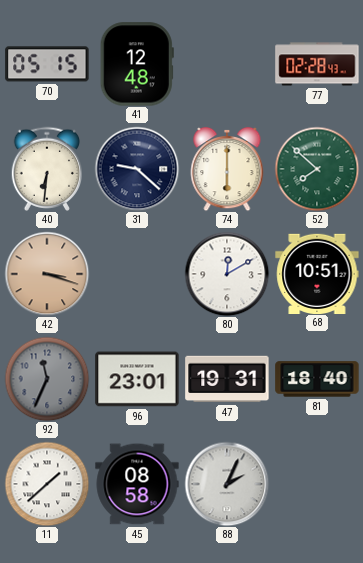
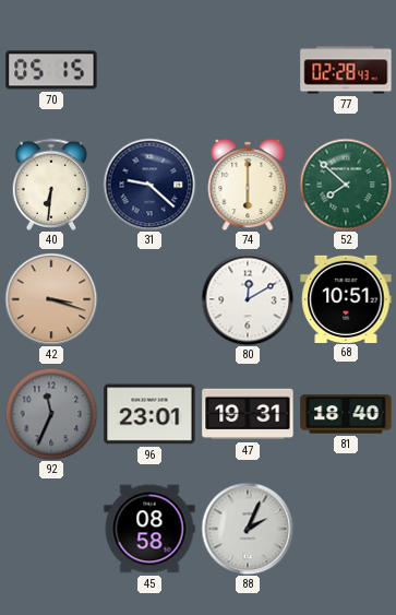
41: 12:48 -> none (137, 64)
11: 1:38 -> none (47, 484)
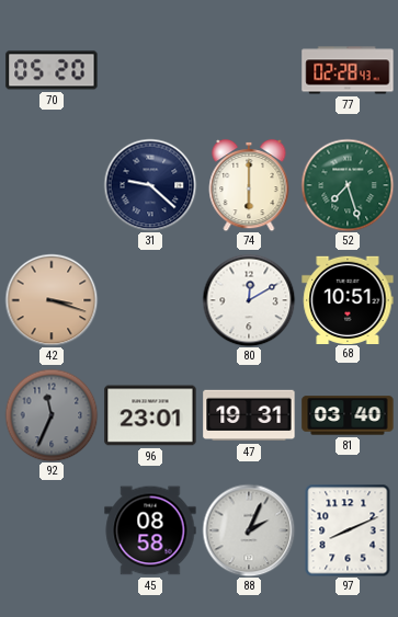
70: 05:15 -> 05:20 (52, 70)
40: 6:31 -> none (50, 185)
52: 7:52 -> 7:27 (348, 185)
81: 18:40 -> 03:40 (348, 415)
97: none -> 8:11 (348, 530)
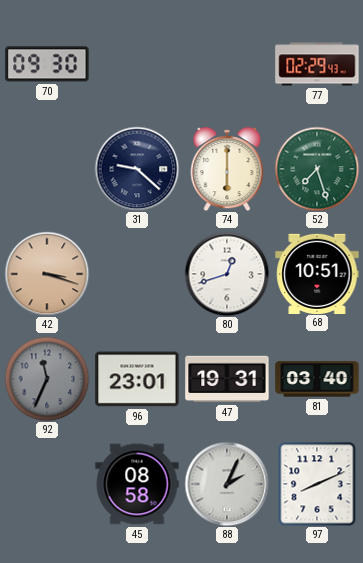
70: 05:20 -> 09:30 (47, 64)
77: 02:28 -> 02:29 (317, 64)
80: 12:10 -> 12:42 (227, 274)
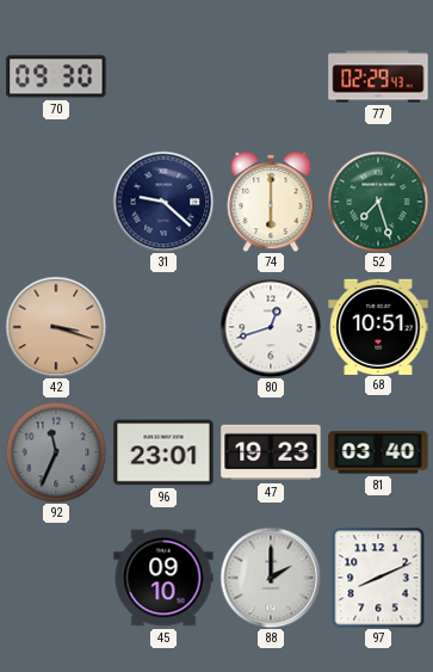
47: 19:31 -> 19:23 (271, 452)
45: 08:58 -> 09:10 (163, 578)
88: 2:04 -> 2:00 (271, 578)
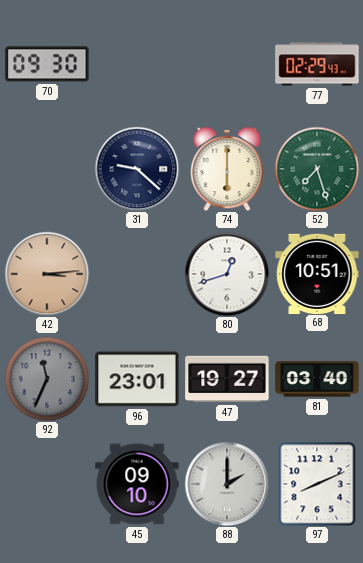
42: 3:18 -> 3:14 (47, 274)
47: 19:23 -> 19:27 (227, 379)
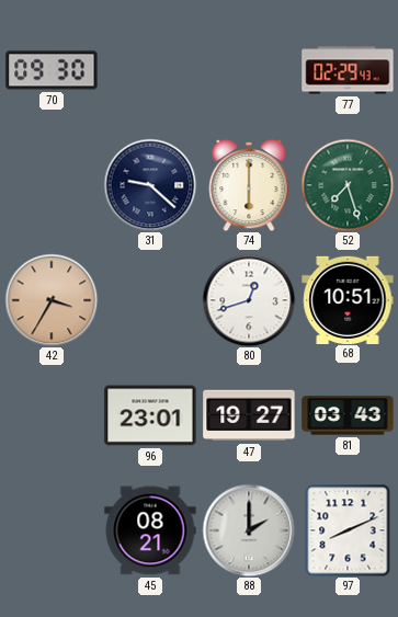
42: 3:14 -> 3:35 (52, 300)
92: 11:34 -> none (47, 379)
81: 03:40 -> 03:43 (348, 415)
45: 09:10 -> 08:21 (150, 530)
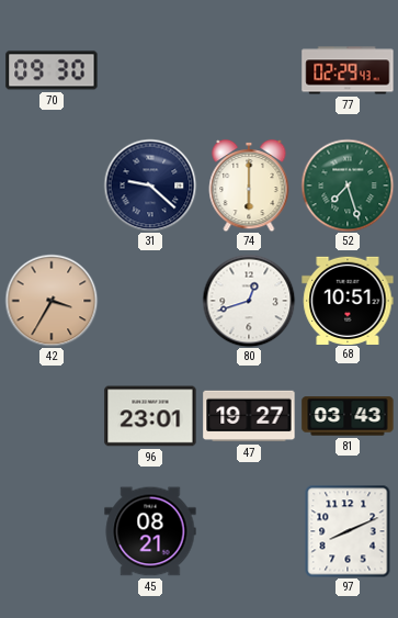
88: 2:00 -> none (249, 530)
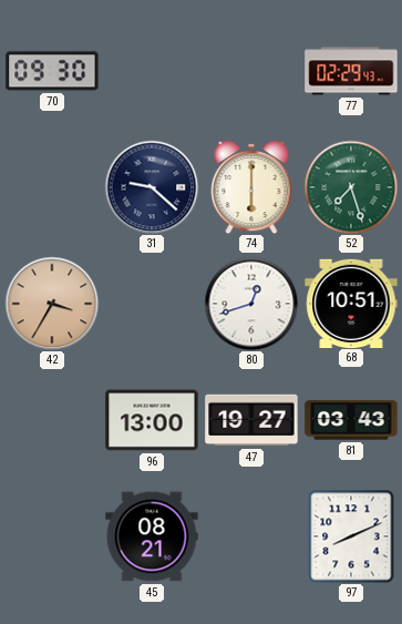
96: 23:01 -> 13:00 (152, 420)
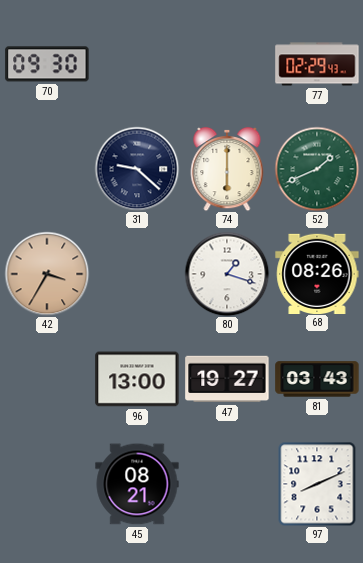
52: 7:27 -> 1:41 (317, 169)
80: 12:42 -> 1:18 (227, 274)
68: 10:51 -> 08:26 (317, 273)
